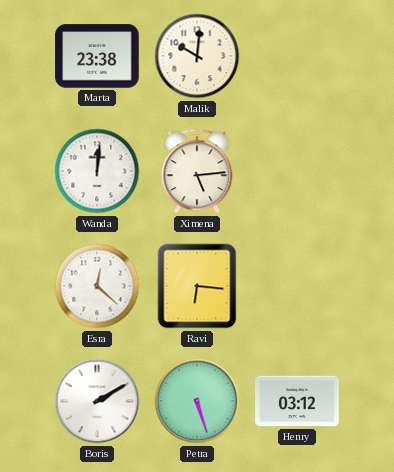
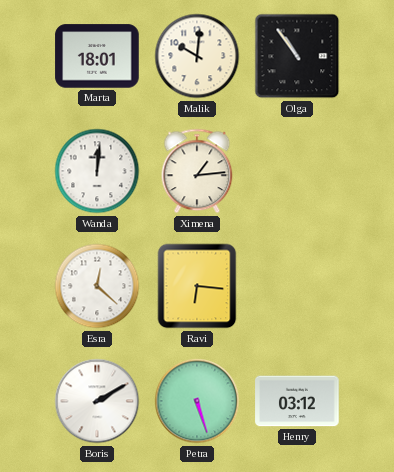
Marta: 23:38 -> 18:01 (97, 56)
Olga: none -> 10:54 (297, 56)
Ximena: 5:14 -> 1:14 (197, 171)
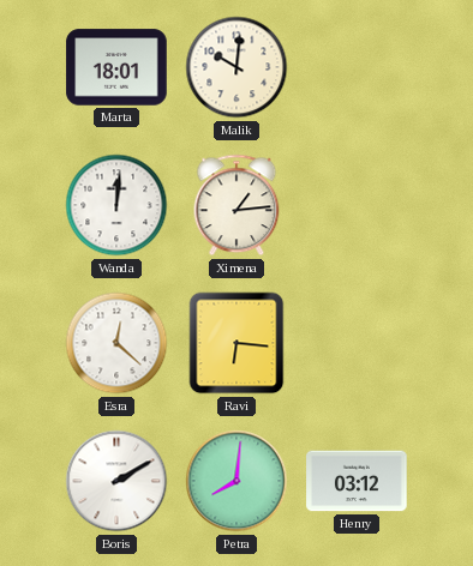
Olga: 10:54 -> none (297, 56)
Petra: 5:27 -> 8:01 (237, 481)
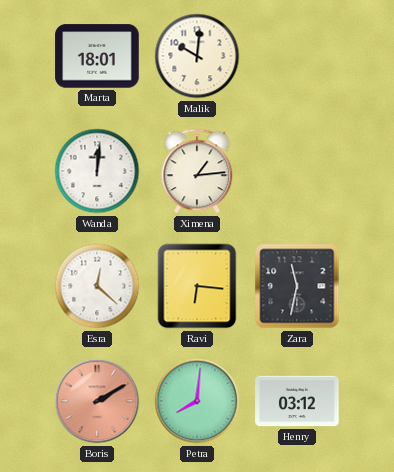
Zara: none -> 11:32 (297, 286)
Boris dial: white -> salmon (97, 401)
